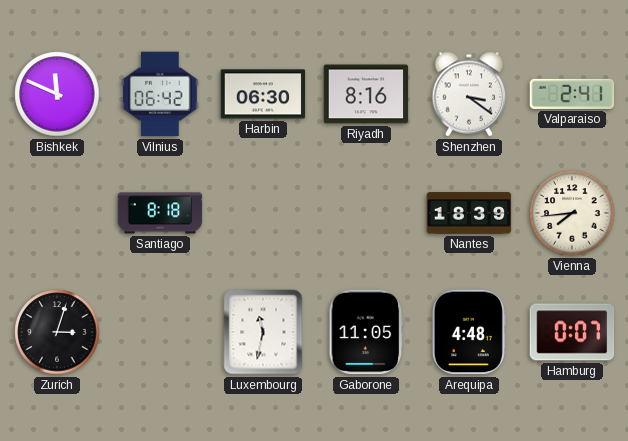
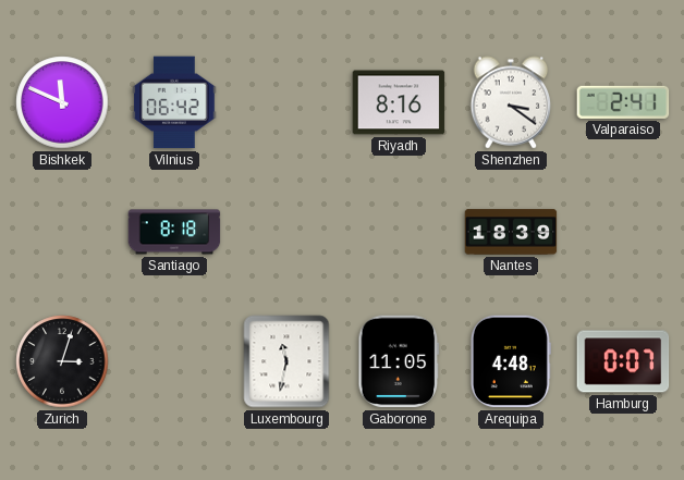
Harbin: 06:30 -> none (263, 94)
Vienna: 7:44 -> none (572, 213)
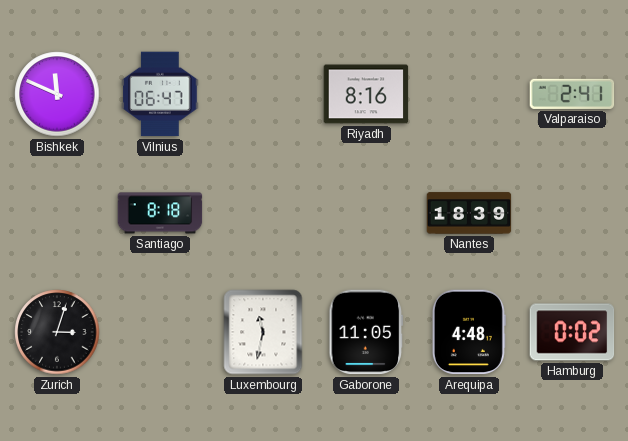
Vilnius: 06:42 -> 06:47 (160, 94)
Shenzhen: 3:21 -> none (511, 102)
Hamburg: 0:07 -> 0:02 (572, 332)
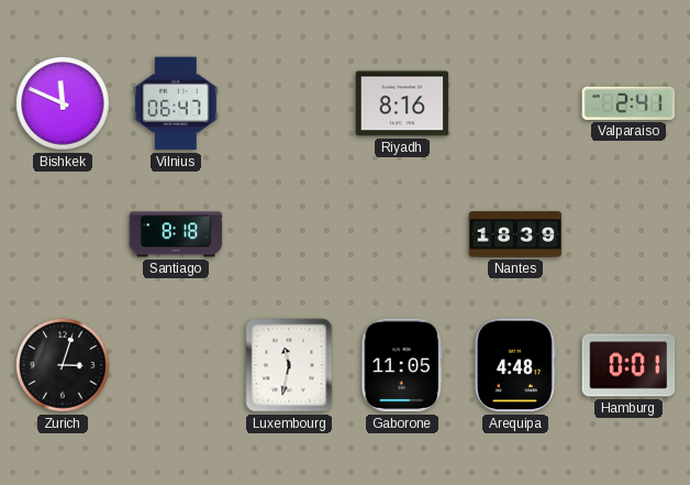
Hamburg: 0:02 -> 0:01 (628, 365)
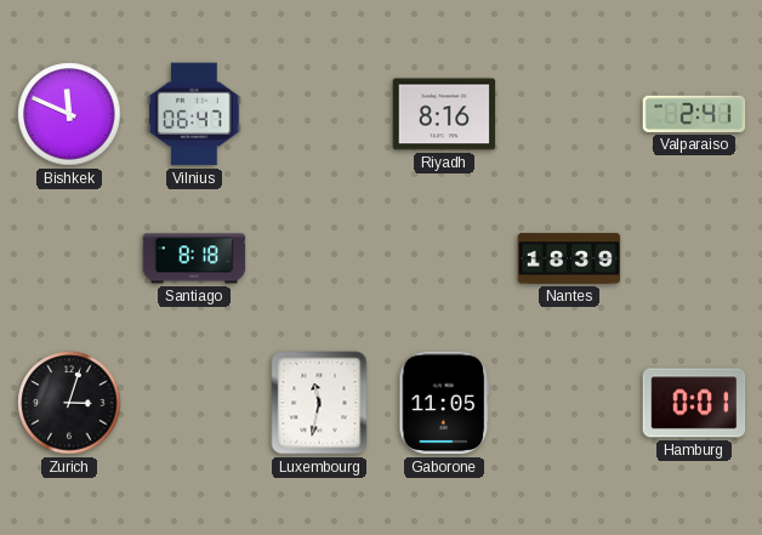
Arequipa: 4:48 -> none (515, 365)
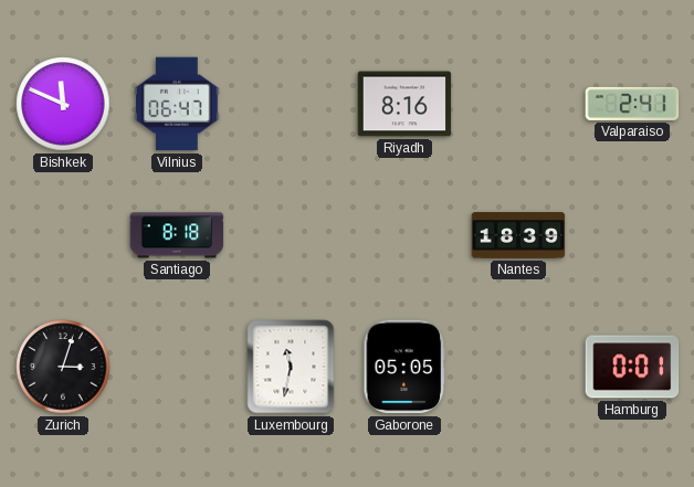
Gaborone: 11:05 -> 05:05 (404, 367)
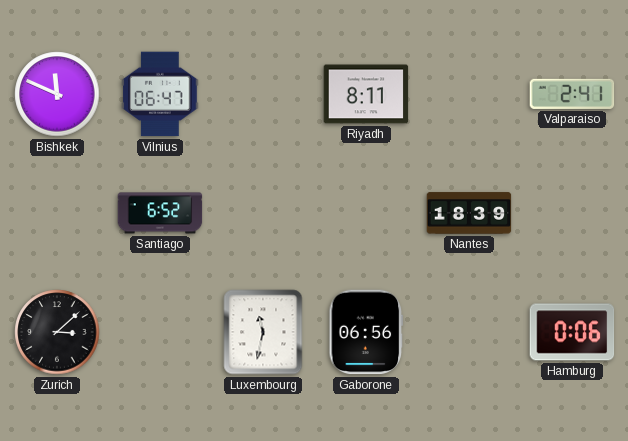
Riyadh: 8:16 -> 8:11 (366, 94)
Santiago: 8:18 -> 6:52 (160, 213)
Zurich: 3:03 -> 3:08 (57, 332)
Gaborone: 05:05 -> 06:56 (366, 332)
Hamburg: 0:01 -> 0:06 (572, 332)
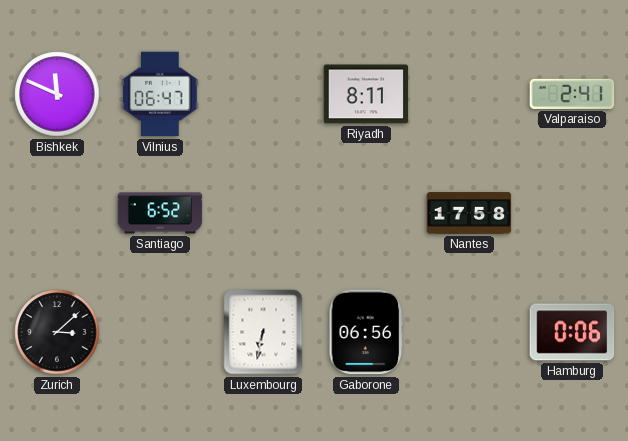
Nantes: 18:39 -> 17:58 (469, 213)
Luxembourg: 11:32 -> 6:32 (263, 332)
